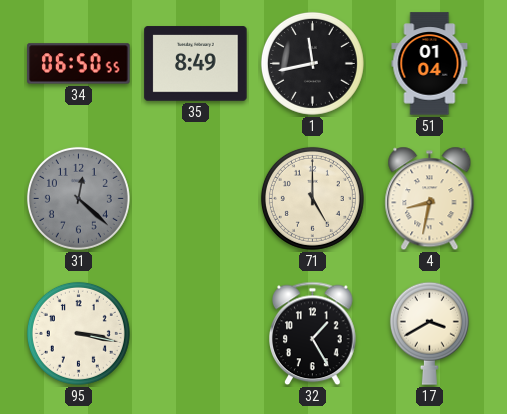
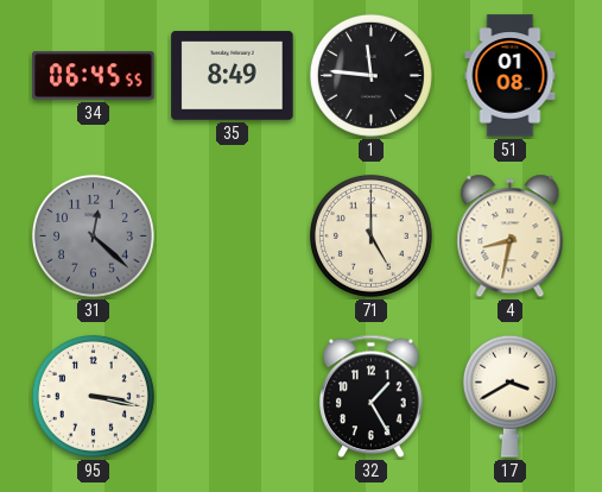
34: 06:50 -> 06:45 (94, 76)
1: 11:43 -> 11:46 (370, 75)
51: 01:04 -> 01:08 (511, 76)
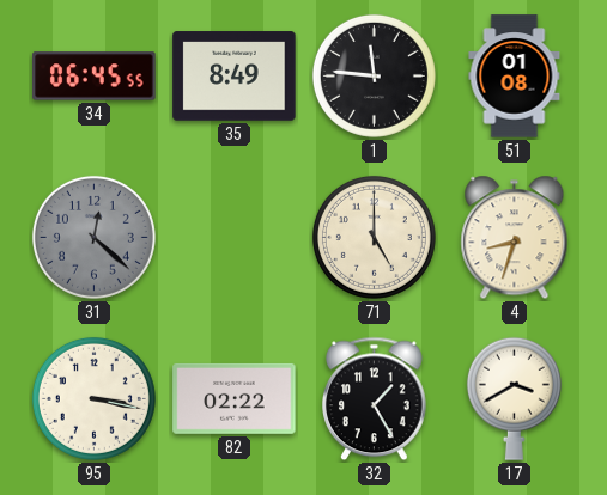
4: 8:32 -> 8:33 (515, 238)
82: none -> 02:22 (235, 398)
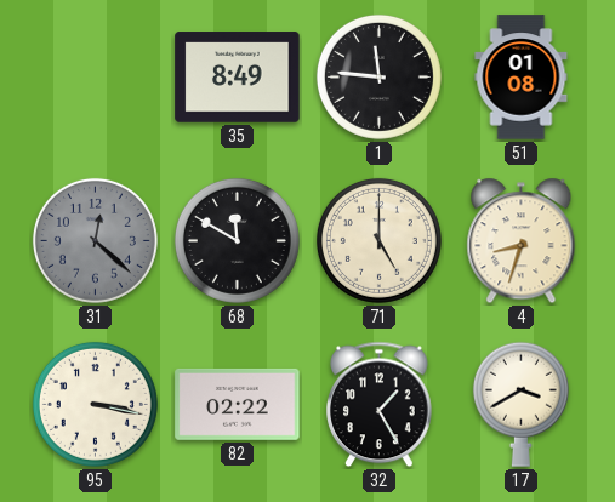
34: 06:45 -> none (95, 77)
68: none -> 11:50 (237, 240)
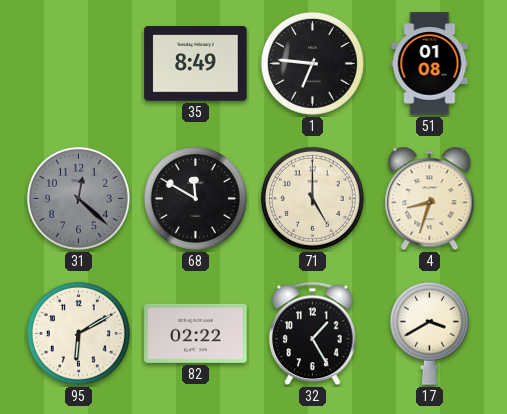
1: 11:46 -> 6:46 (312, 63)
95: 3:17 -> 6:10 (78, 333)
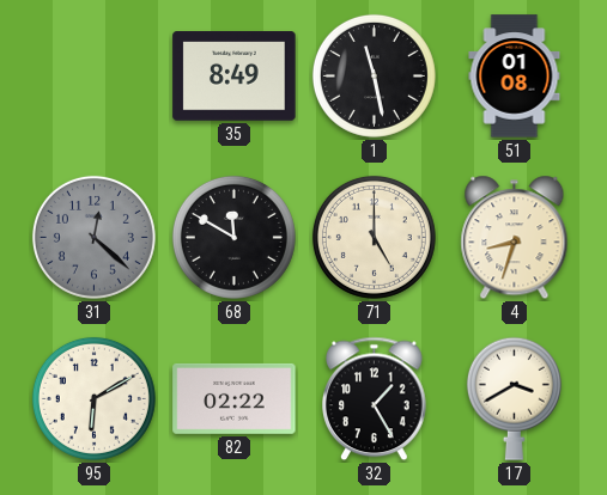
1: 6:46 -> 11:28 (374, 75)
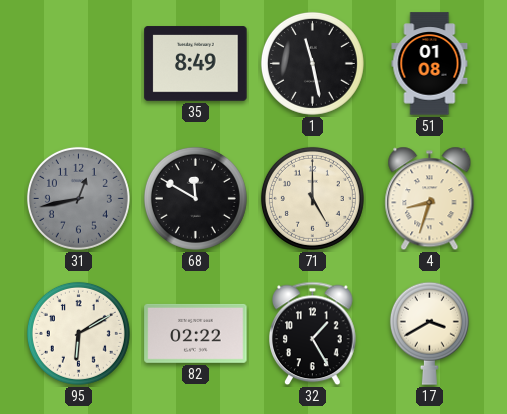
31: 12:22 -> 12:43 (78, 198)
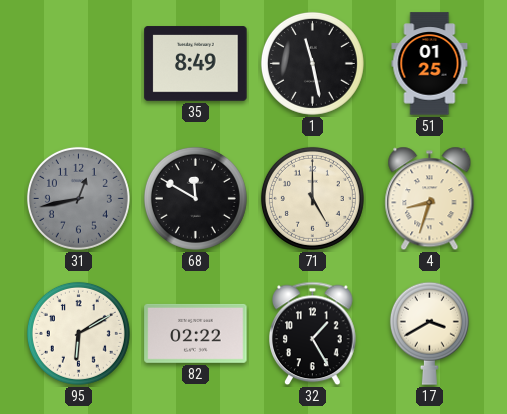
51: 01:08 -> 01:25 (430, 64)
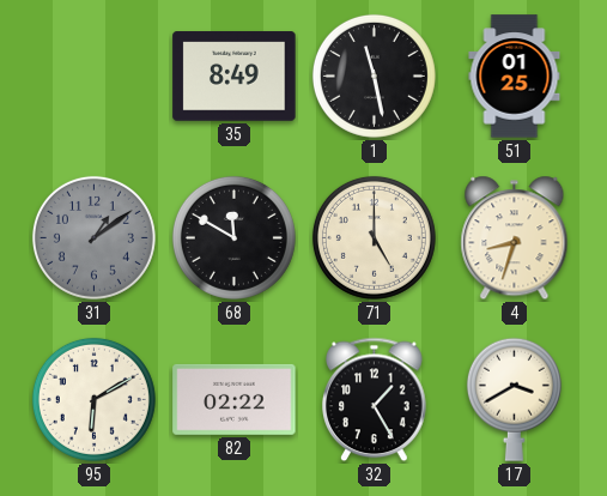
31: 12:43 -> 1:09 (93, 237)
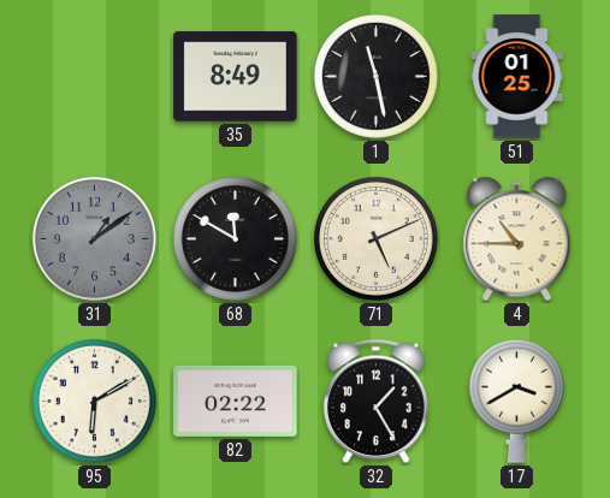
71: 5:00 -> 5:11 (375, 238)
4: 8:33 -> 10:45 (517, 239)
